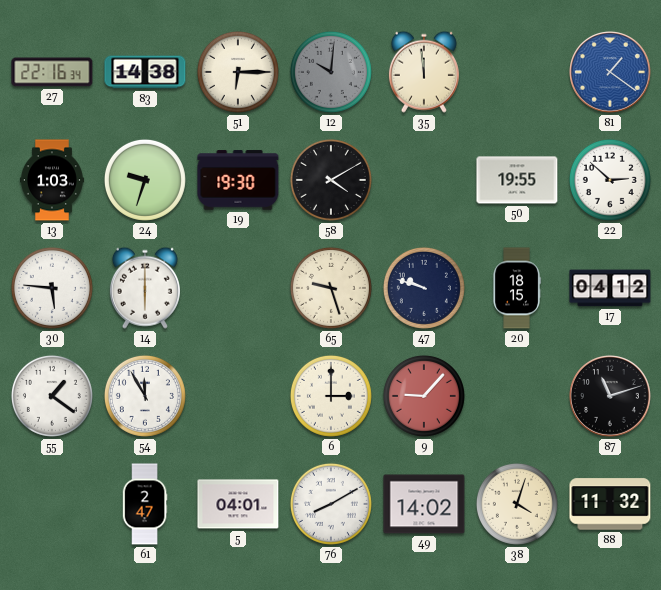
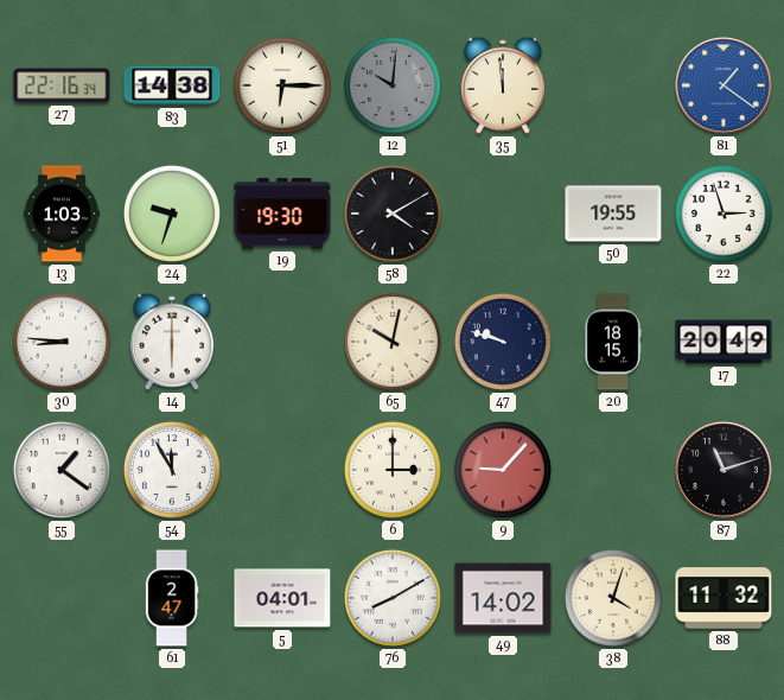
22: 2:52 -> 2:57 (724, 214)
30: 5:46 -> 8:46 (62, 342)
65: 9:27 -> 10:02 (393, 342)
17: 04:12 -> 20:49 (724, 342)
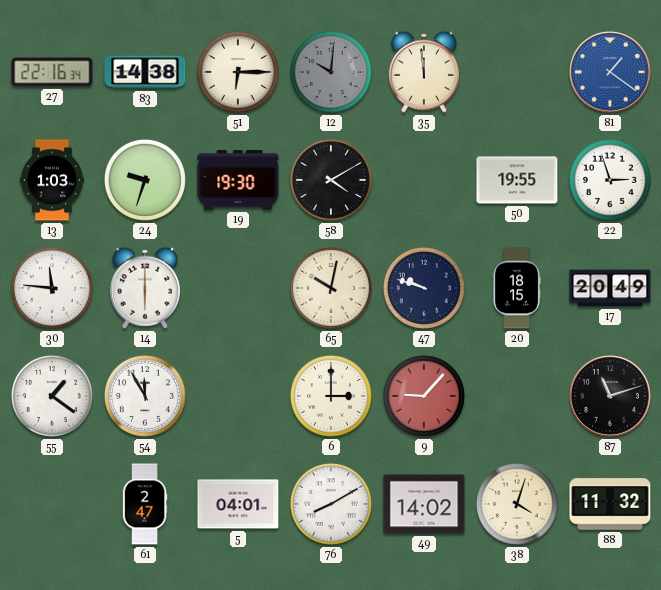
30: 8:46 -> 11:46 (52, 288)
